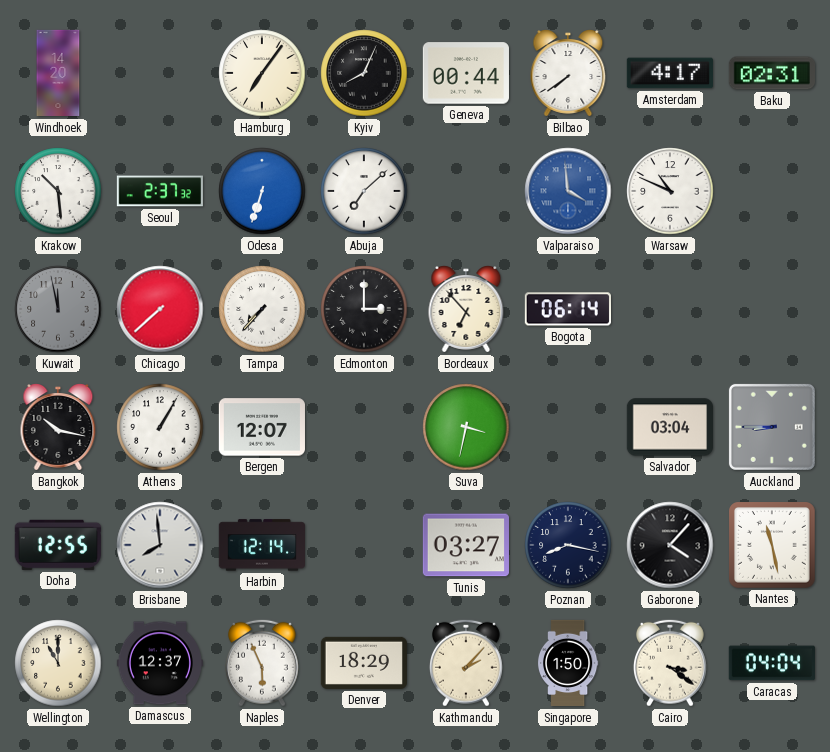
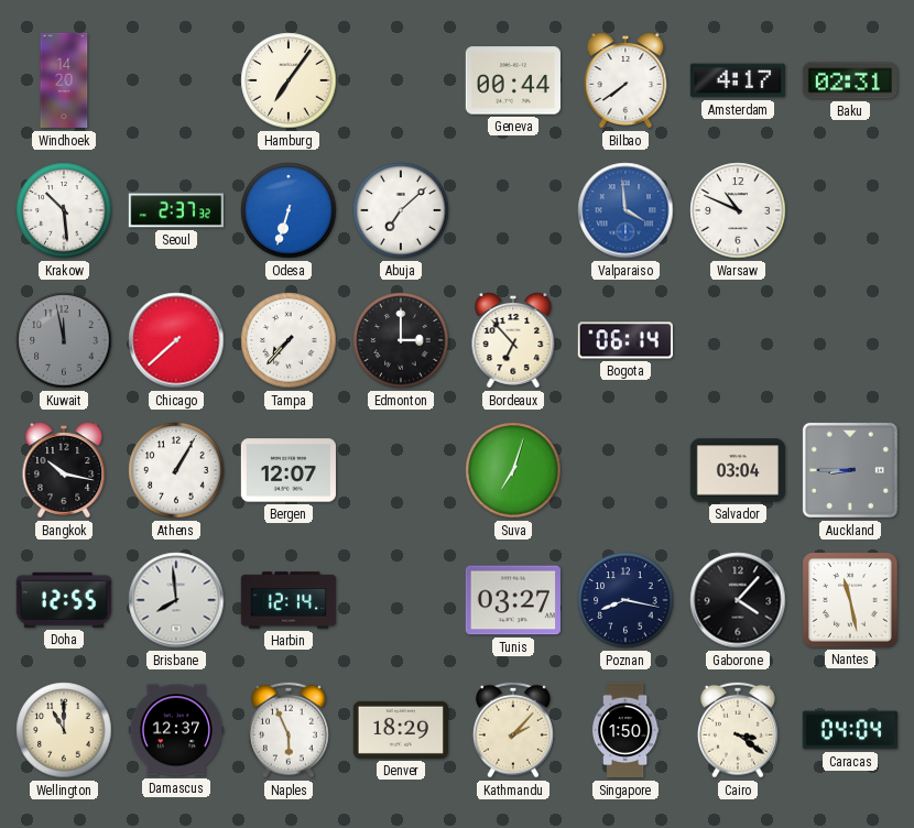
Kyiv: 8:04 -> none (364, 73)
Suva: 3:32 -> 7:03 (513, 470)
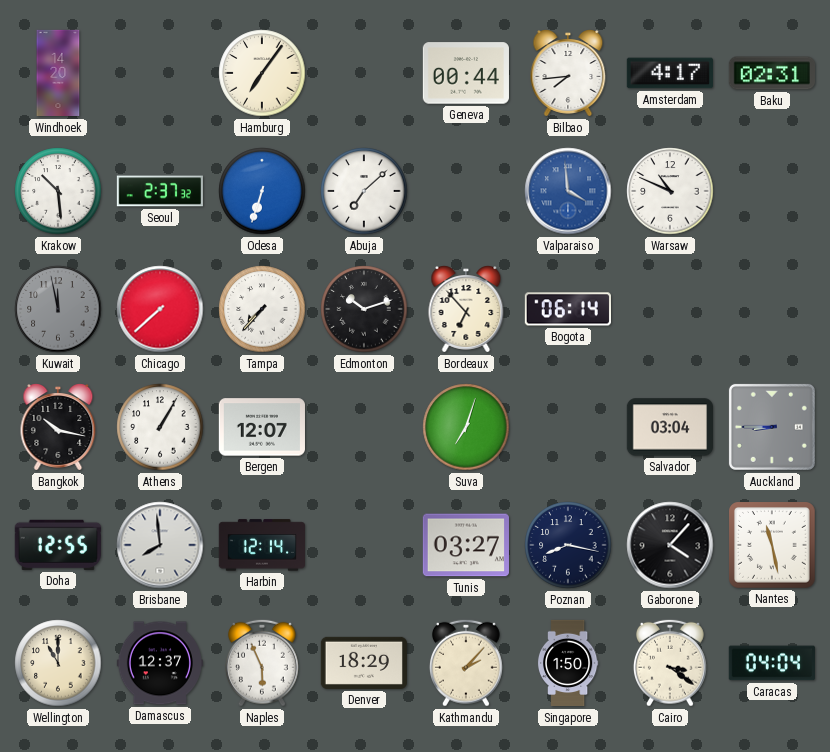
Bilbao: 7:39 -> 7:44 (568, 73)
Edmonton: 3:00 -> 10:12 (364, 309)
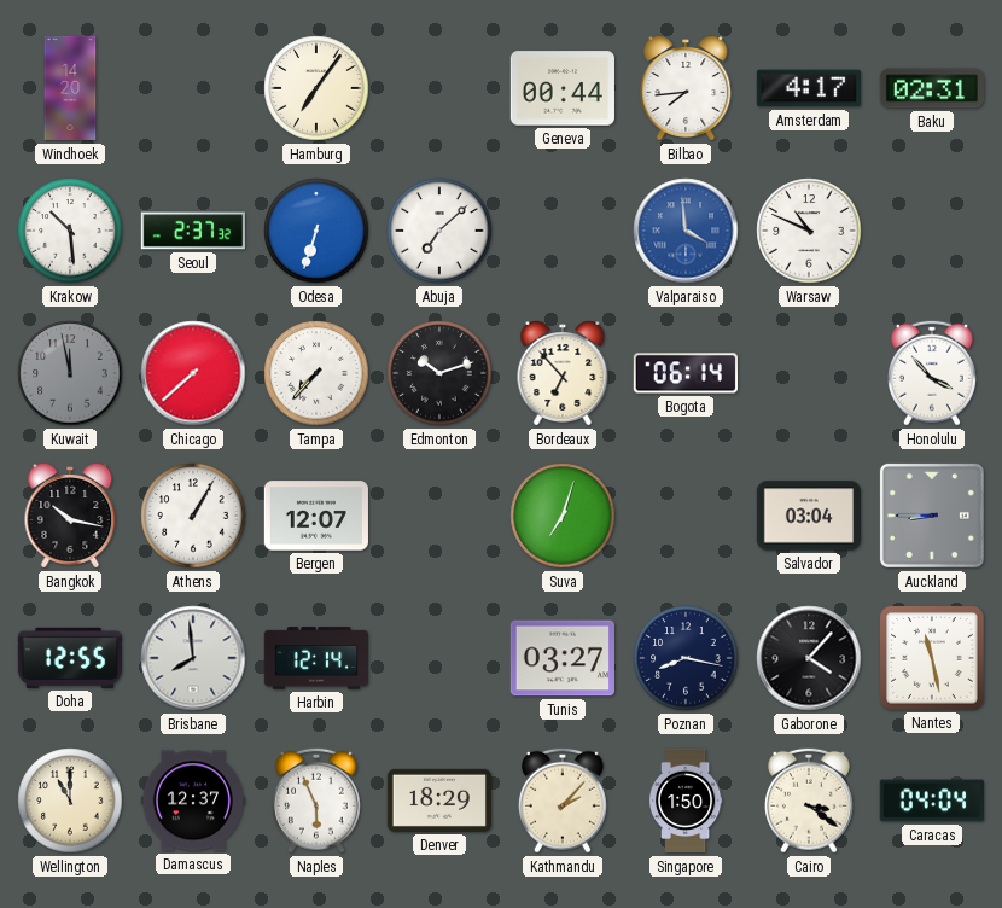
Honolulu: none -> 3:53 (932, 373)
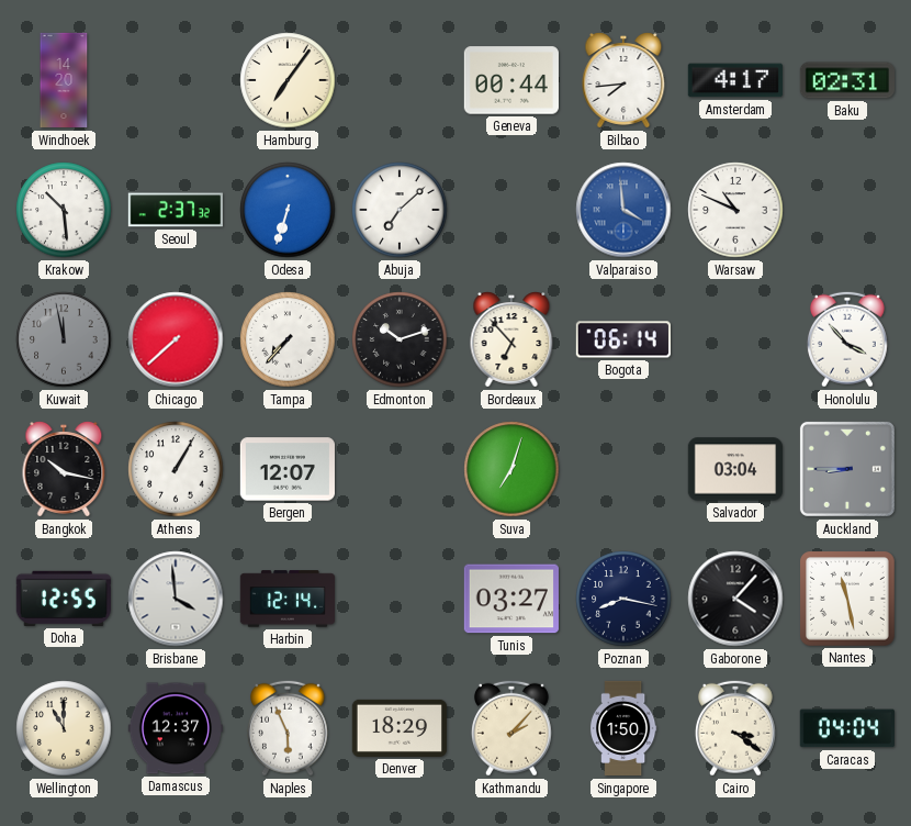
Brisbane: 7:59 -> 3:59 (176, 599)
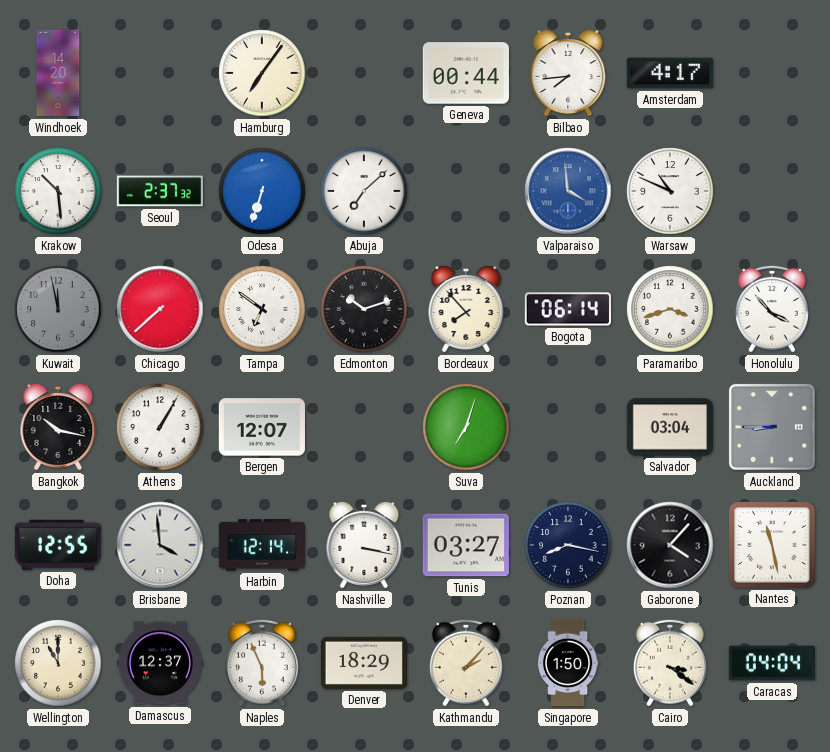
Baku: 02:31 -> none (846, 80)
Tampa: 7:37 -> 6:51 (262, 309)
Bordeaux: 6:53 -> 7:53 (466, 309)
Paramaribo: none -> 3:42 (670, 309)
Nashville: none -> 3:17 (364, 545)
